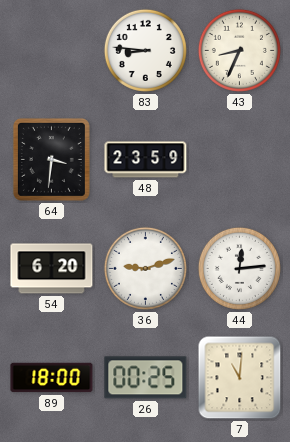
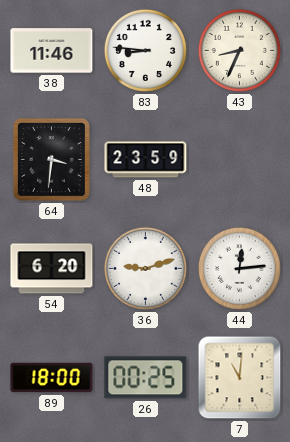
38: none -> 11:46 (52, 51)
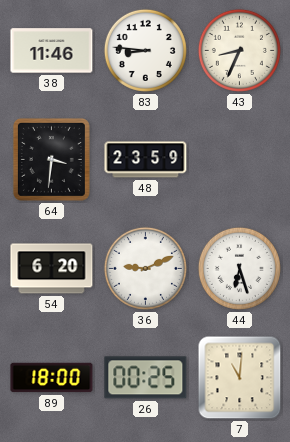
36: 9:12 -> 9:11 (145, 268)
44: 12:14 -> 6:27 (239, 268)
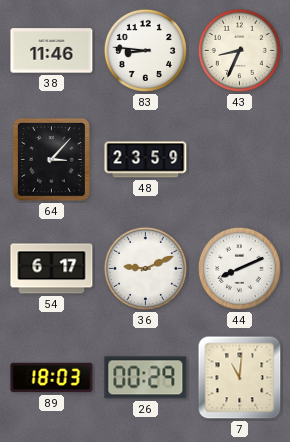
64: 3:31 -> 3:07 (51, 159)
54: 6:20 -> 6:17 (52, 269)
44: 6:27 -> 8:11 (239, 268)
89: 18:00 -> 18:03 (52, 378)
26: 00:25 -> 00:29 (146, 378)
